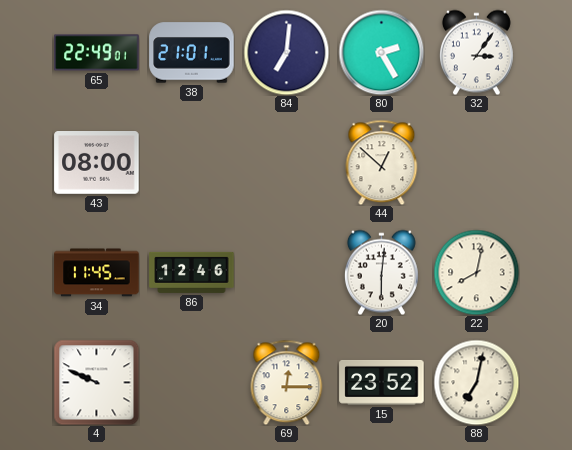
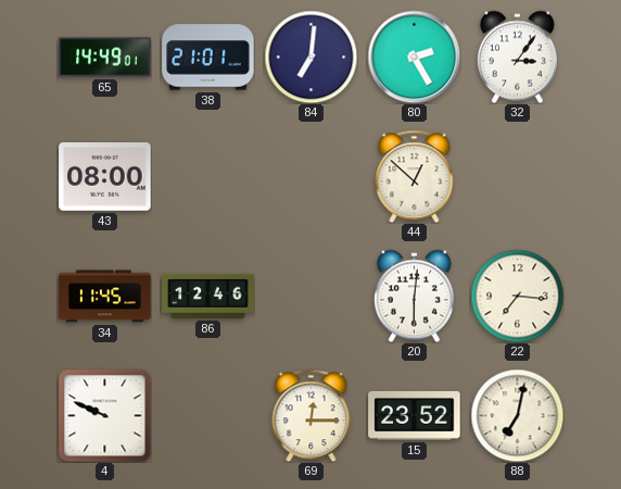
65: 22:49 -> 14:49 (105, 58)
22: 8:02 -> 7:16 (517, 296)
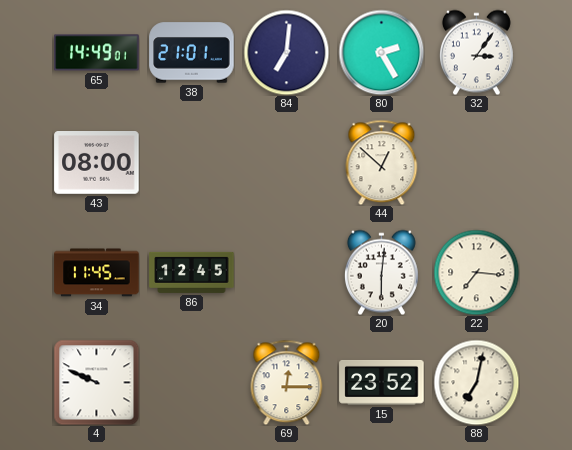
86: 12:46 -> 12:45 (192, 272)
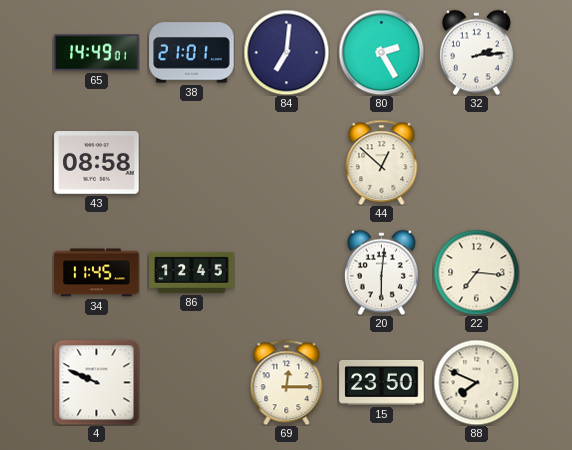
32: 3:06 -> 2:14 (476, 52)
43: 08:00 -> 08:58 (97, 163)
15: 23:52 -> 23:50 (382, 382)
88: 7:02 -> 7:49 (476, 382)
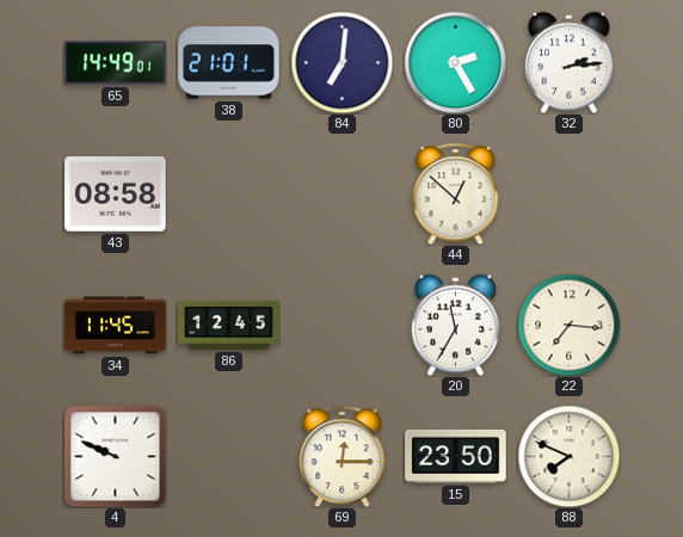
20: 6:01 -> 11:35 (455, 325)
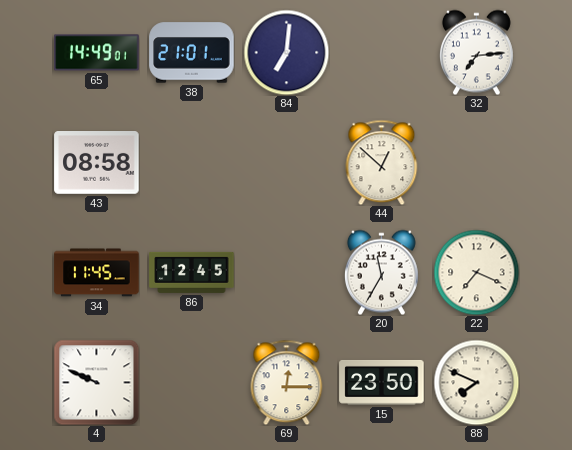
80: 2:25 -> none (455, 62)
32: 2:14 -> 7:14 (476, 52)
22: 7:16 -> 7:19 (476, 272)
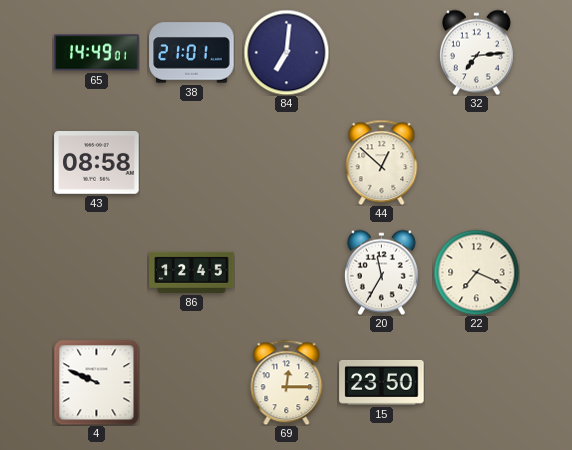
34: 11:45 -> none (97, 273)
88: 7:49 -> none (476, 382)
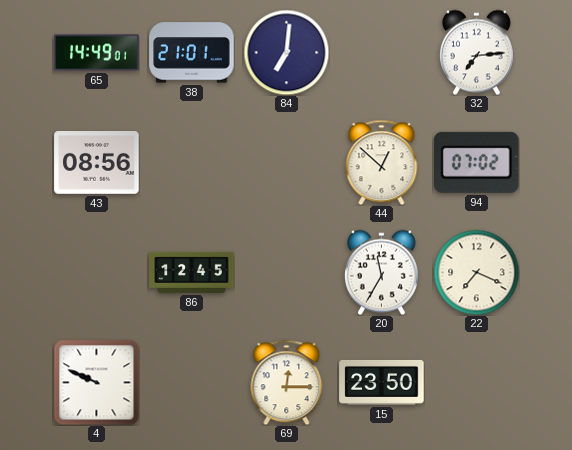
43: 08:58 -> 08:56 (97, 163)
94: none -> 07:02 (477, 162)
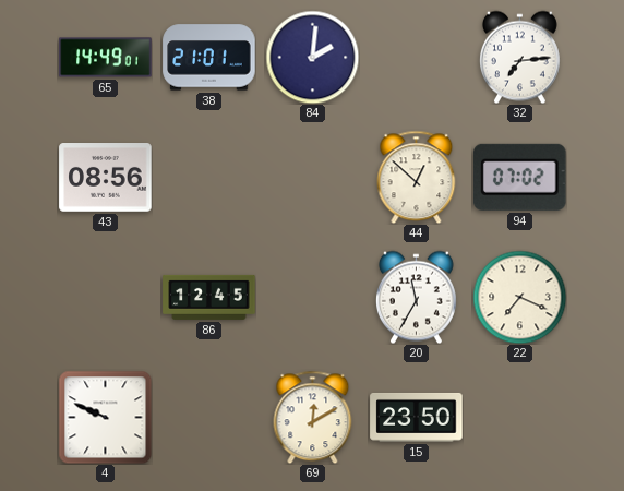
84: 7:01 -> 2:01 (312, 57)
69: 12:15 -> 12:10 (313, 417)
